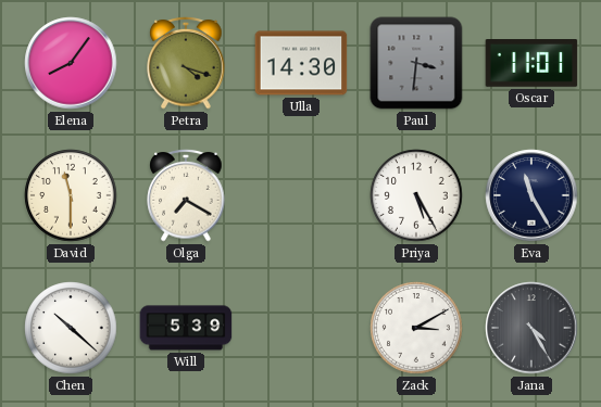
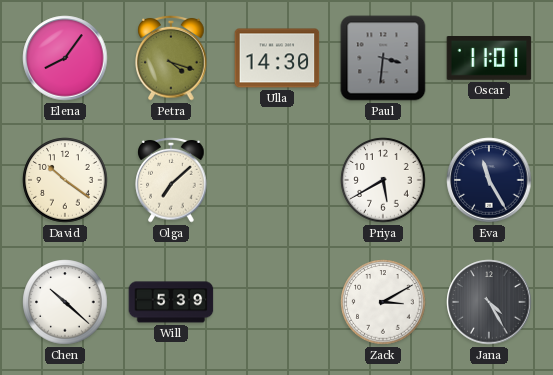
David: 11:30 -> 10:21 (65, 180)
Olga: 7:20 -> 7:08 (171, 180)
Priya: 5:25 -> 5:40 (383, 180)
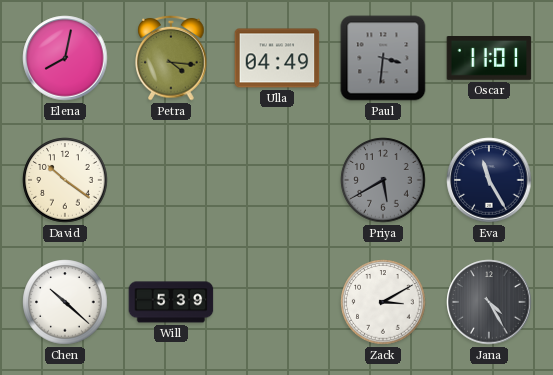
Elena: 8:06 -> 8:02 (65, 58)
Petra: 4:18 -> 4:16 (171, 58)
Ulla: 14:30 -> 04:49 (277, 58)
Olga: 7:08 -> none (171, 180)
Priya dial: white -> grey (383, 180)
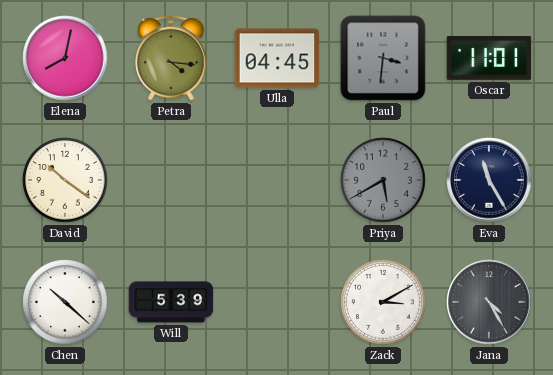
Ulla: 04:49 -> 04:45 (277, 58)
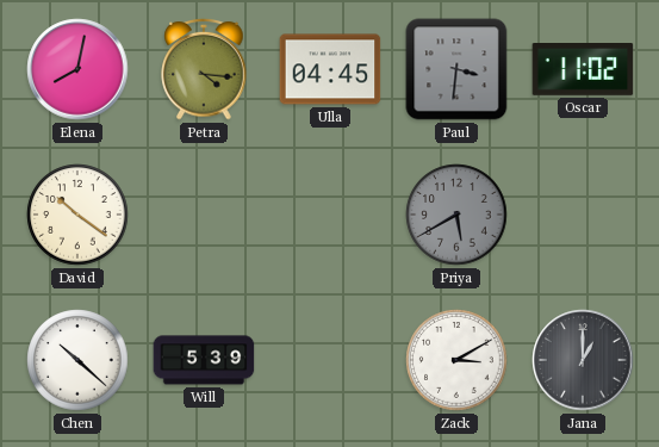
Oscar: 11:01 -> 11:02 (583, 70)
Eva: 11:25 -> none (489, 180)
Jana: 4:25 -> 1:00 (583, 360)
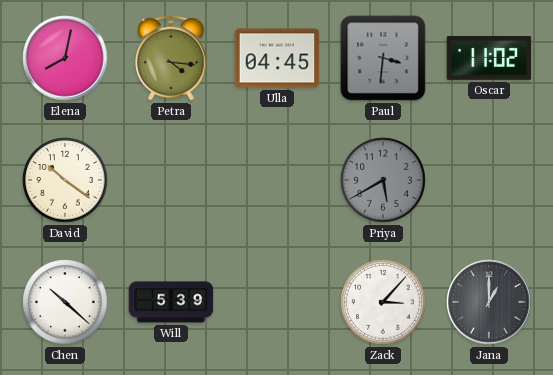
Zack: 3:10 -> 3:07 (383, 302)
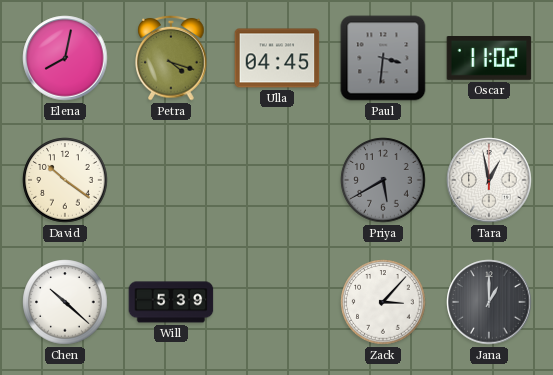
Petra: 4:16 -> 4:18 (171, 58)
Tara: none -> 12:58 (489, 180)
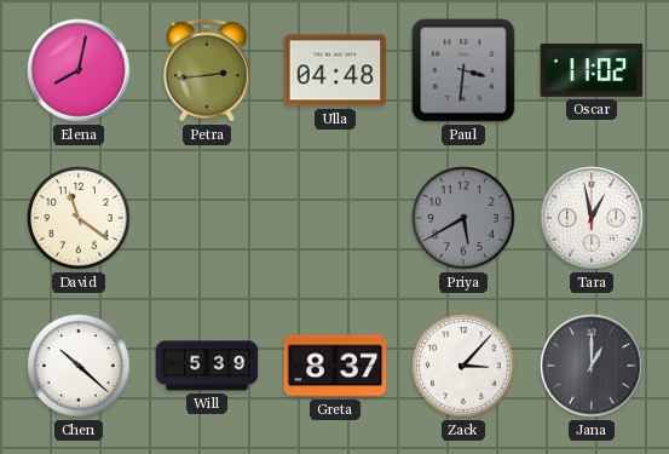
Petra: 4:18 -> 2:44 (207, 70)
Ulla: 04:45 -> 04:48 (335, 70)
David: 10:21 -> 11:21 (79, 218)
Greta: none -> 8:37 (335, 366)
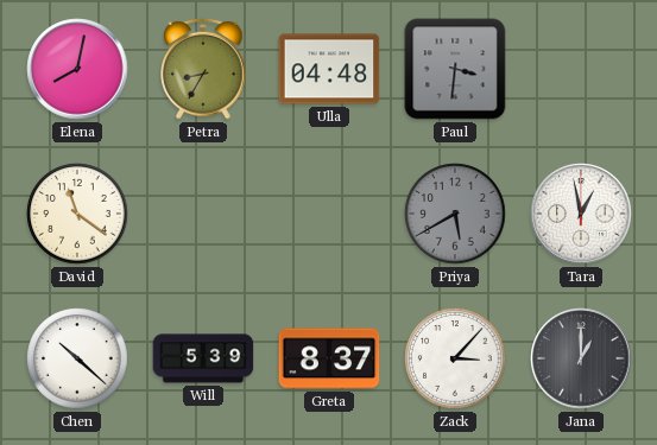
Petra: 2:44 -> 8:35 (203, 69)
Oscar: 11:02 -> none (592, 71)
